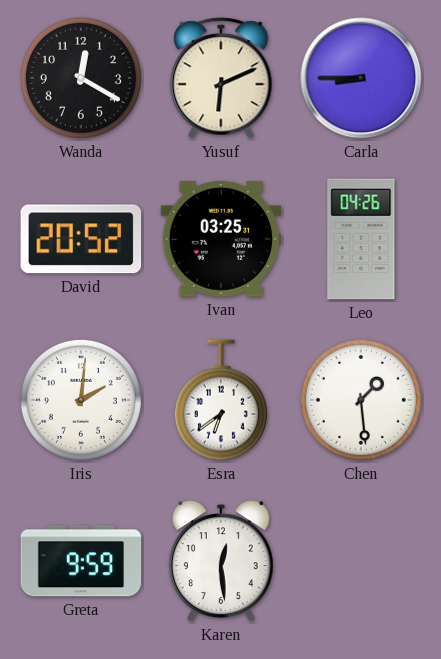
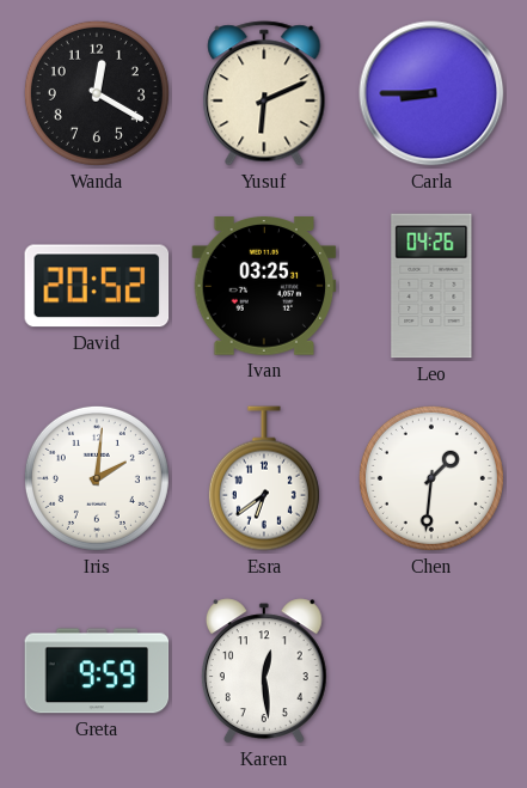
Chen: 1:29 -> 1:31 (431, 478)
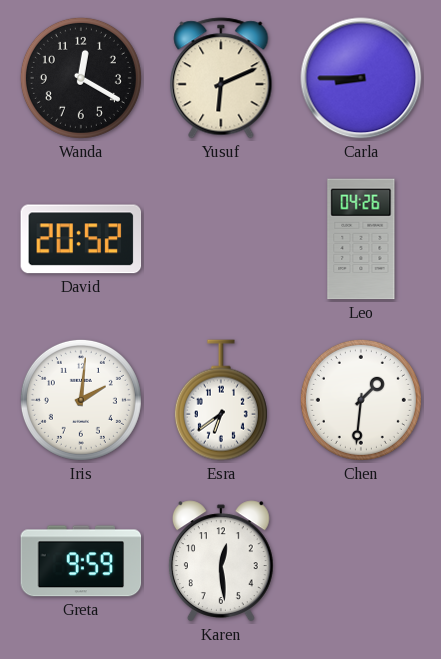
Ivan: 03:25 -> none (264, 286)
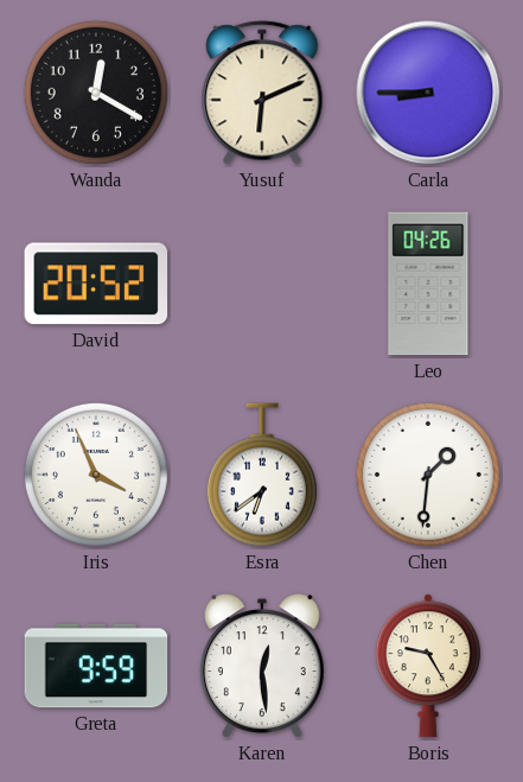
Iris: 2:01 -> 3:56 (96, 475)
Boris: none -> 9:25 (428, 666)
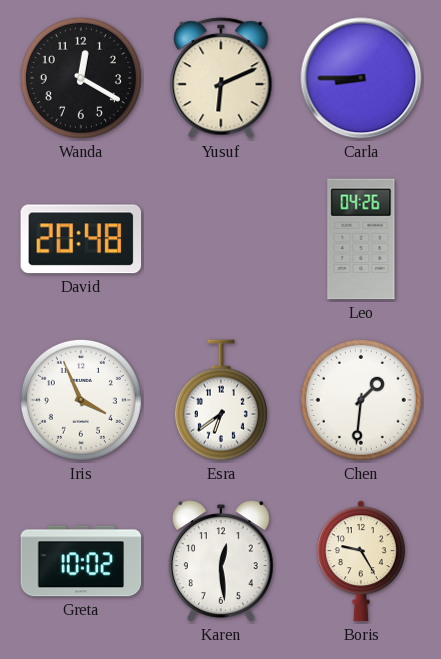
David: 20:52 -> 20:48 (81, 239)
Greta: 9:59 -> 10:02 (81, 561)
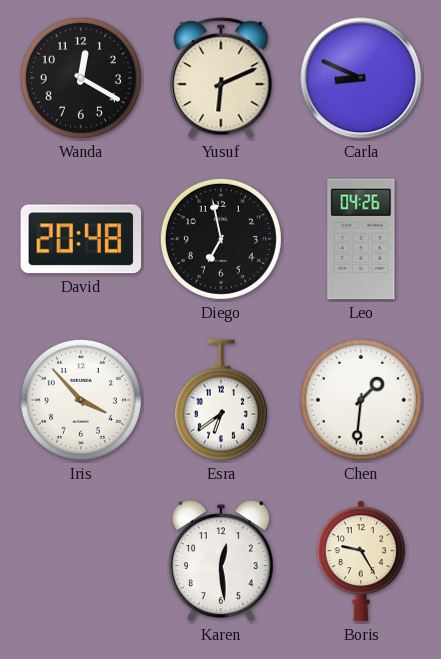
Carla: 8:45 -> 8:49 (361, 78)
Diego: none -> 6:58 (221, 239)
Iris: 3:56 -> 3:53 (81, 400)
Greta: 10:02 -> none (81, 561)
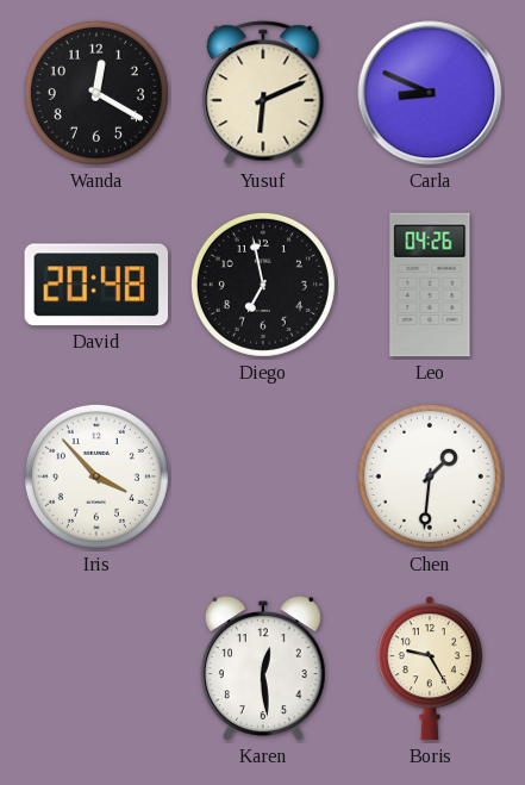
Esra: 6:39 -> none (221, 400)
